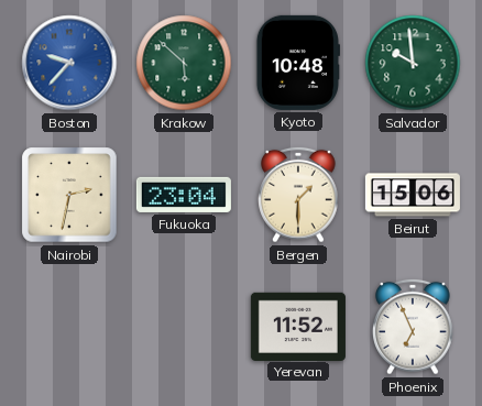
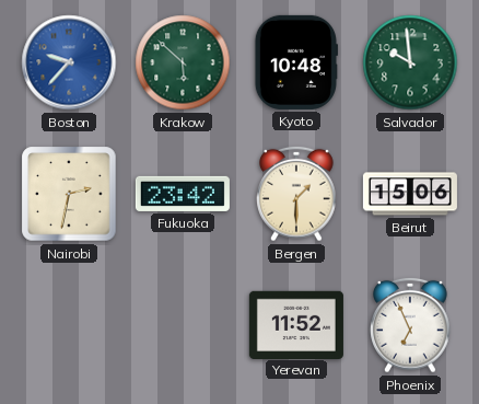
Fukuoka: 23:04 -> 23:42 (183, 194)
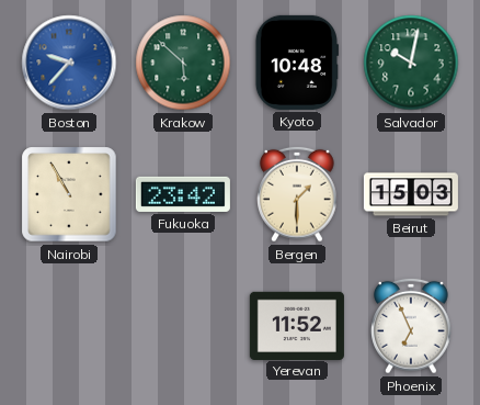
Salvador: 9:59 -> 10:02 (411, 63)
Nairobi: 2:32 -> 10:55 (69, 194)
Beirut: 15:06 -> 15:03 (411, 194)
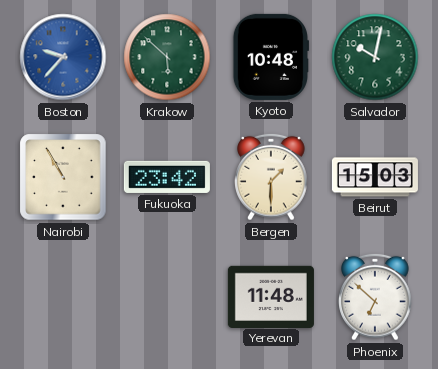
Yerevan: 11:52 -> 11:48 (271, 296)
Phoenix: 6:56 -> 6:52 (375, 297)
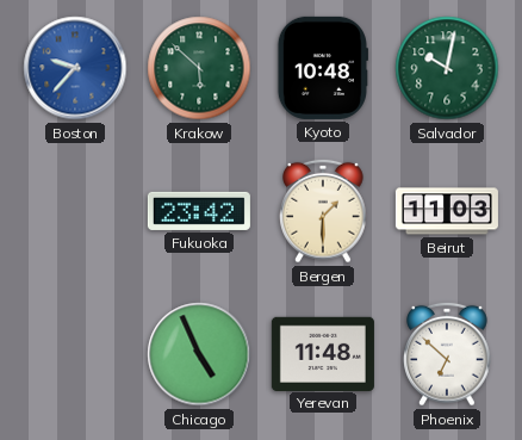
Nairobi: 10:55 -> none (63, 177)
Beirut: 15:03 -> 11:03 (447, 211)
Chicago: none -> 4:56 (199, 354)
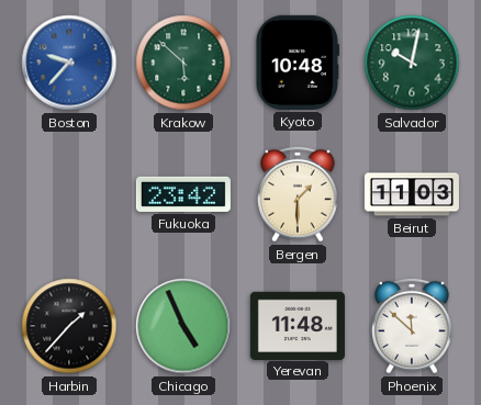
Harbin: none -> 1:37 (69, 326)
Phoenix: 6:52 -> 11:52 (412, 326)
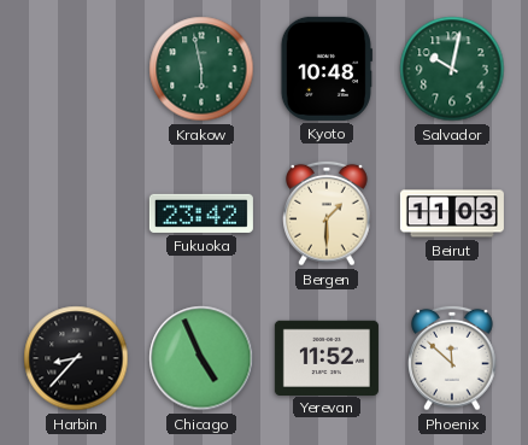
Boston: 9:37 -> none (69, 63)
Krakow: 5:52 -> 5:58 (201, 69)
Harbin: 1:37 -> 8:37 (76, 358)
Yerevan: 11:48 -> 11:52 (327, 357)
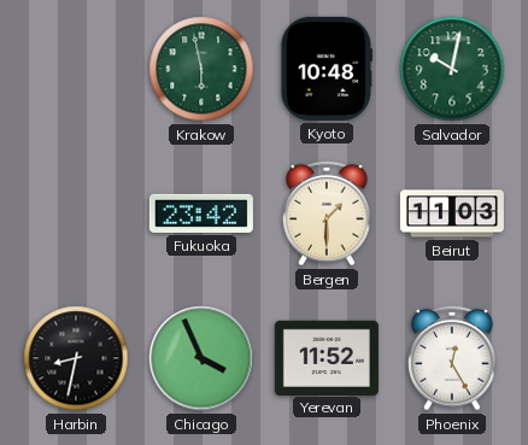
Harbin: 8:37 -> 8:32 (76, 358)
Chicago: 4:56 -> 3:56 (201, 358)
Phoenix: 11:52 -> 12:25 (452, 358)
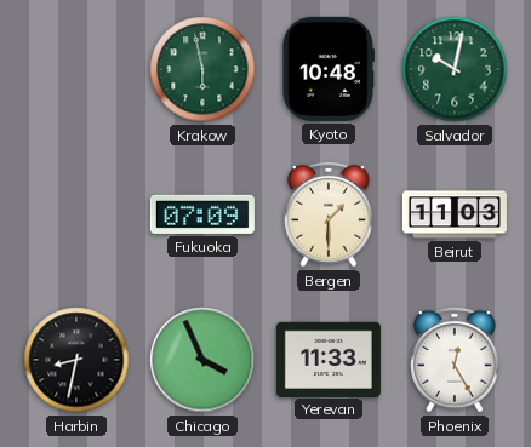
Fukuoka: 23:42 -> 07:09 (202, 214)
Yerevan: 11:52 -> 11:33 (329, 359)
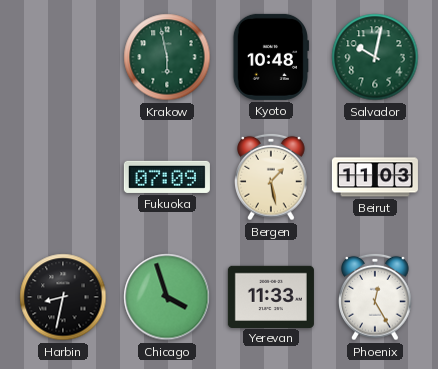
Bergen: 1:30 -> 1:28 (271, 177)
Chicago: 3:56 -> 3:57 (167, 297)
